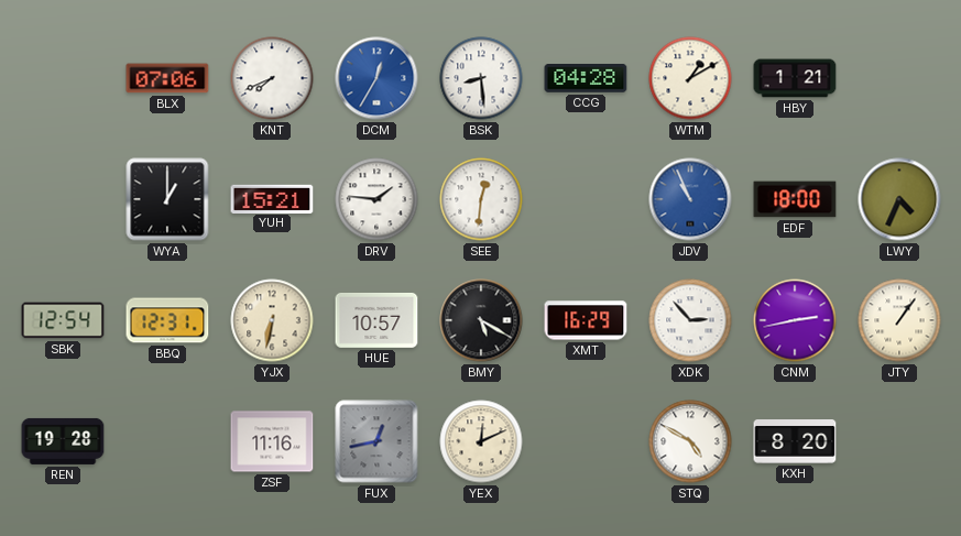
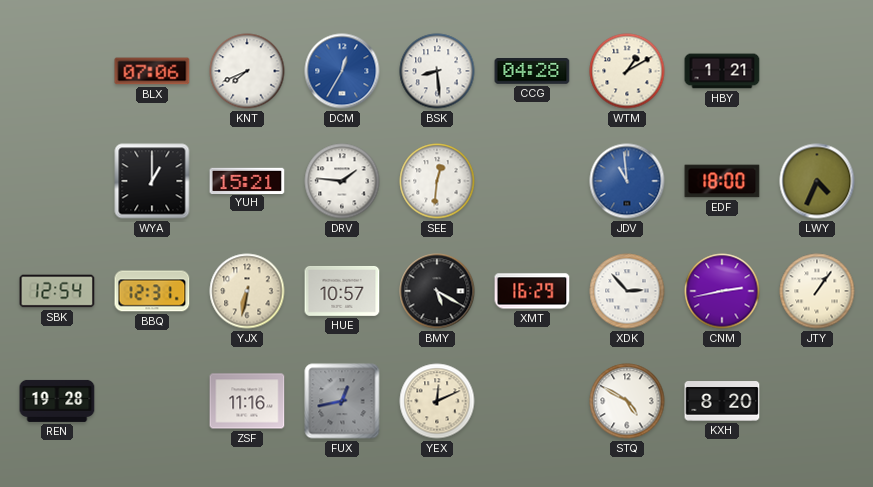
JDV: 10:56 -> 10:59 (627, 181)
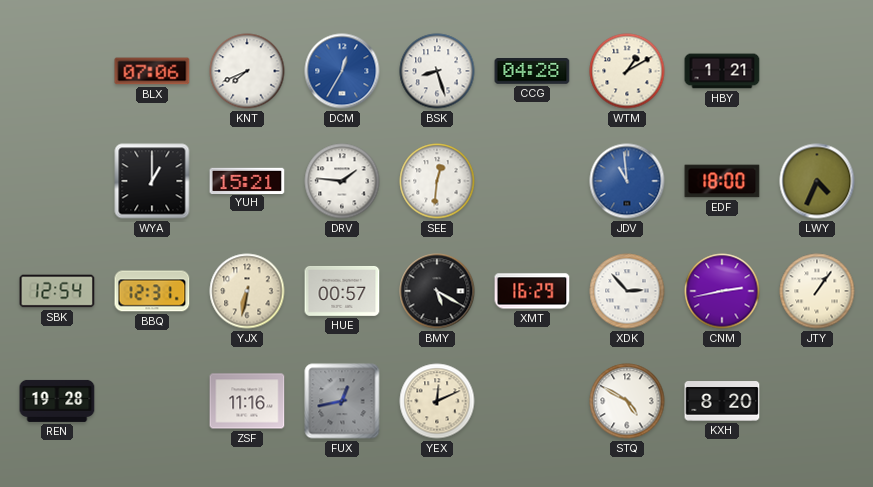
BSK: 8:29 -> 8:27 (437, 71)
HUE: 10:57 -> 00:57 (342, 291)
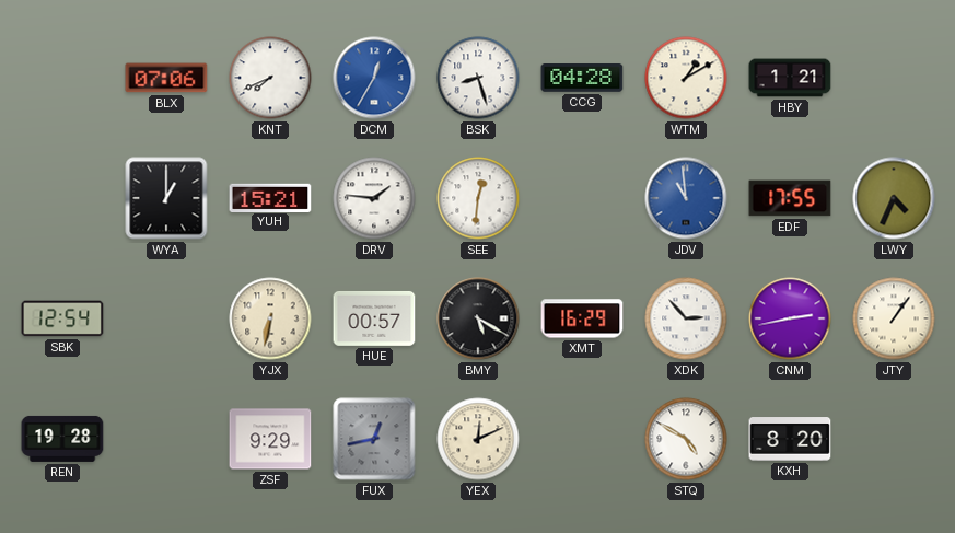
EDF: 18:00 -> 17:55 (790, 198)
BBQ: 12:31 -> none (152, 291)
ZSF: 11:16 -> 9:29 (270, 439)
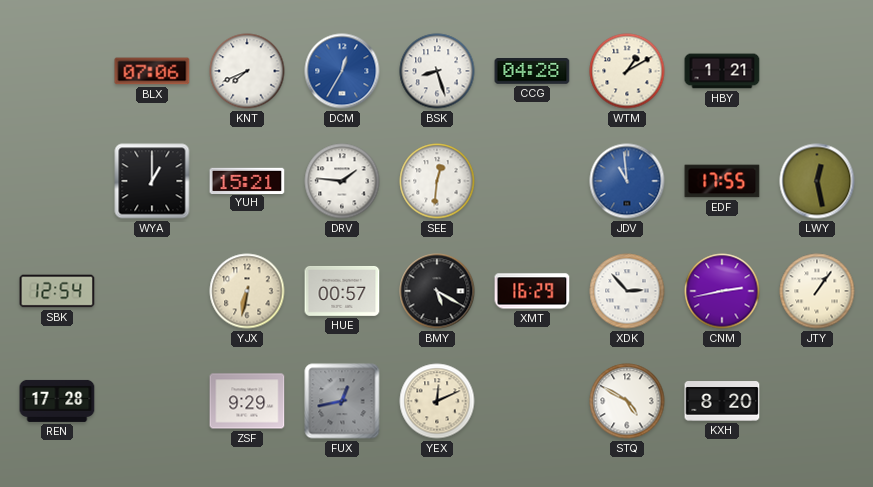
LWY: 4:34 -> 12:28 (817, 181)
REN: 19:28 -> 17:28 (57, 401)
